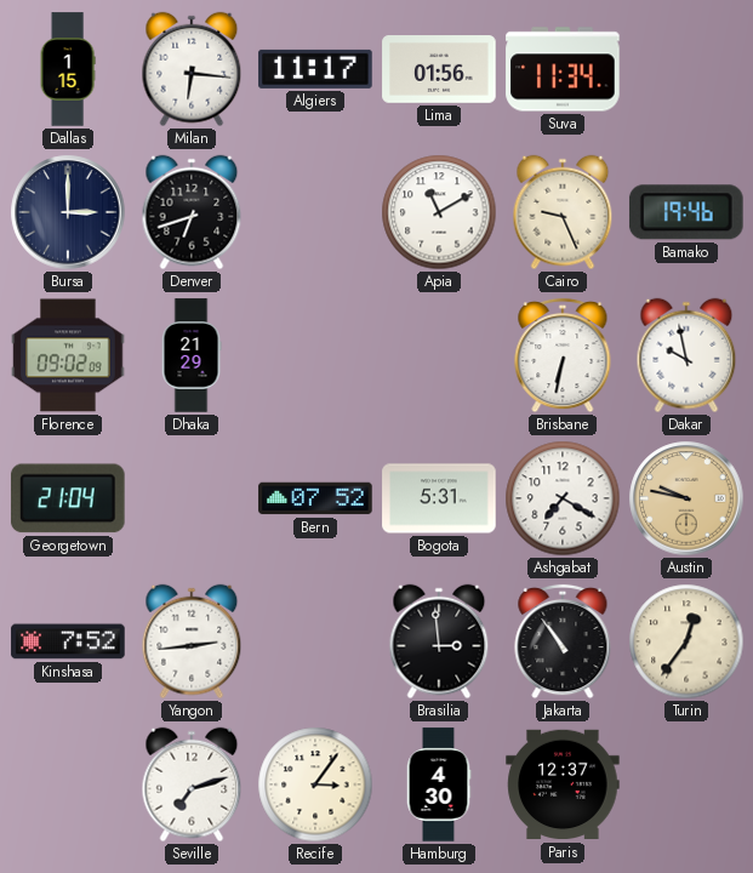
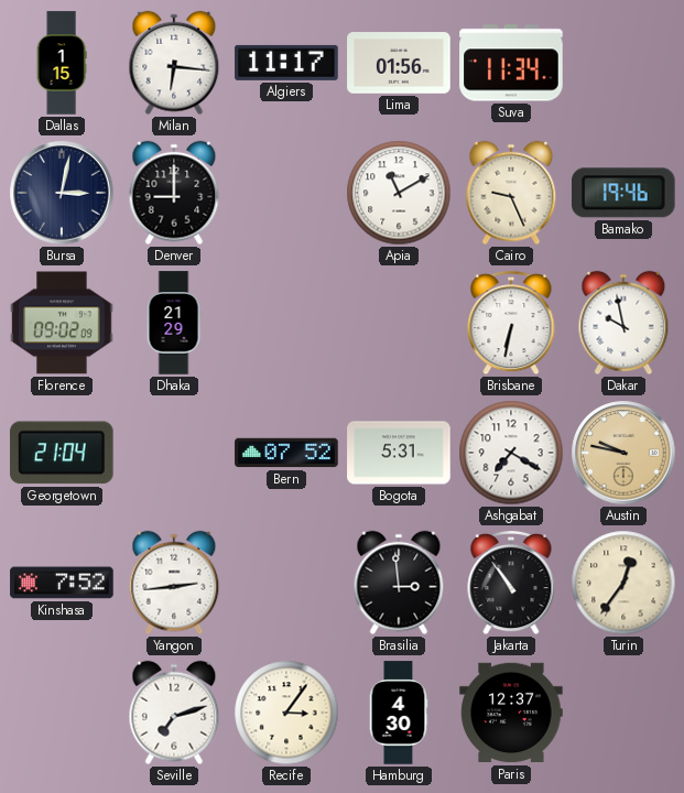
Bursa: 3:00 -> 3:02 (62, 193)
Denver: 6:42 -> 9:00 (174, 193)
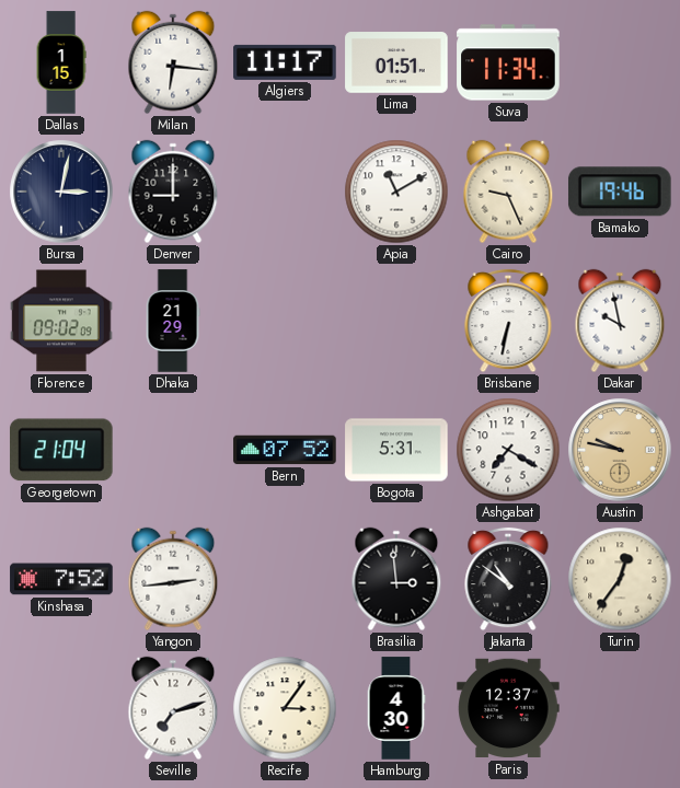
Lima: 01:56 -> 01:51 (396, 62)
Jakarta: 10:54 -> 10:51 (508, 579)
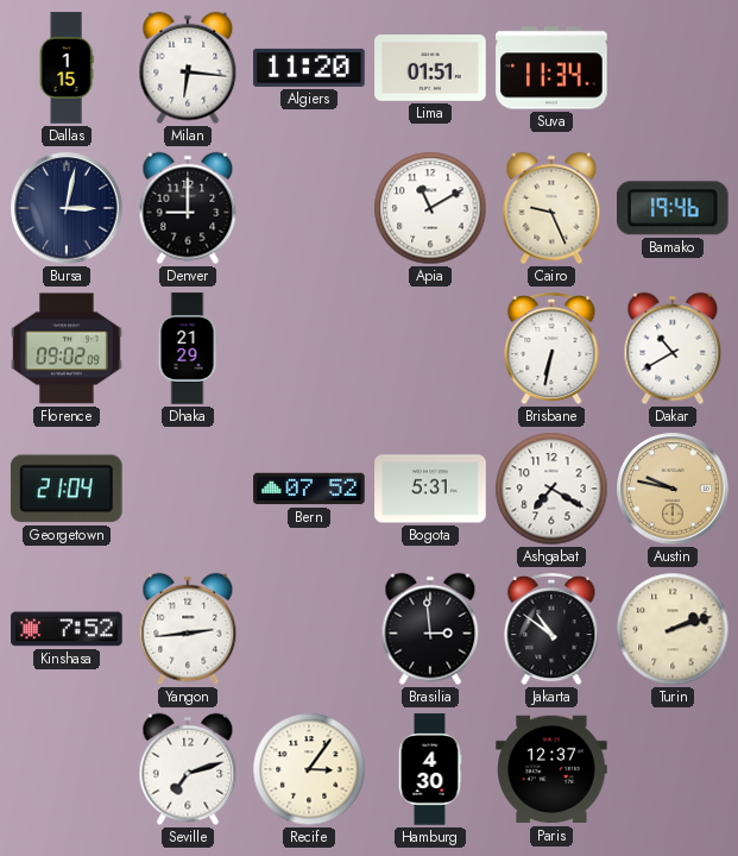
Algiers: 11:17 -> 11:20 (309, 68)
Dakar: 9:58 -> 10:40 (673, 348)
Turin: 12:36 -> 2:12 (673, 629)
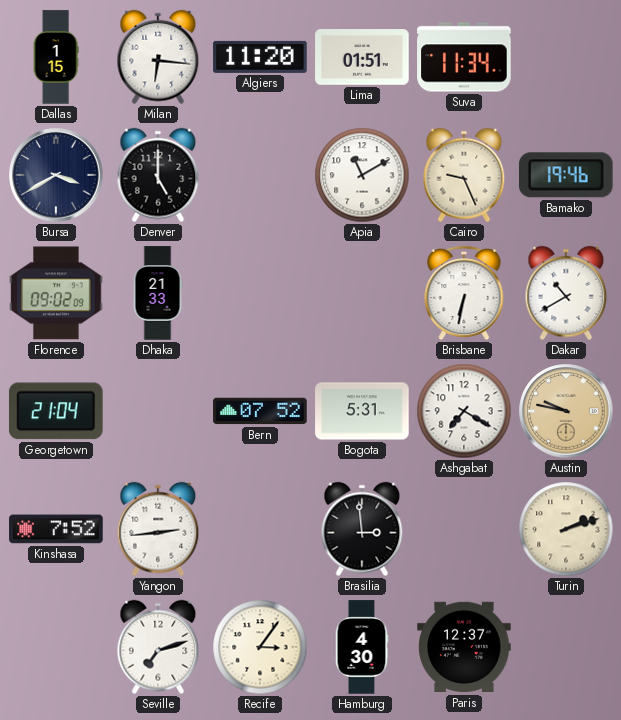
Bursa: 3:02 -> 3:40 (56, 175)
Denver: 9:00 -> 5:00 (158, 175)
Dhaka: 21:29 -> 21:33 (158, 293)
Jakarta: 10:51 -> none (551, 629)
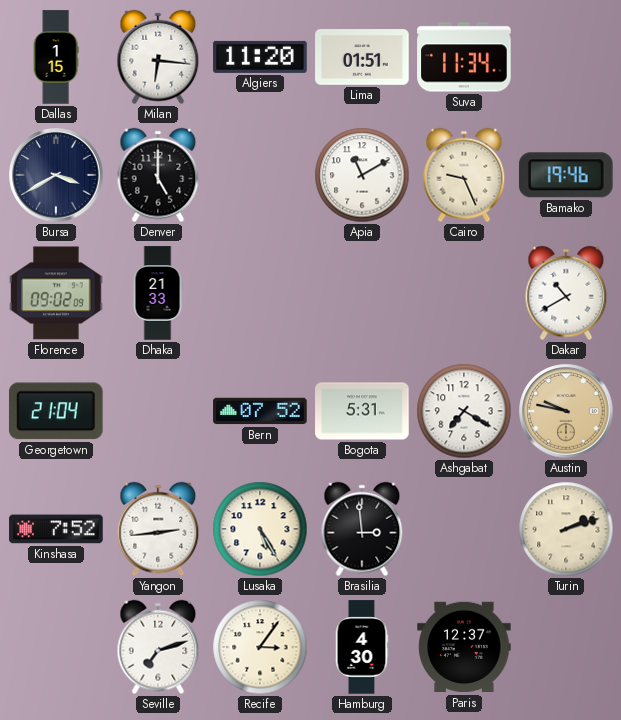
Brisbane: 6:32 -> none (464, 293)
Lusaka: none -> 5:25 (260, 529)
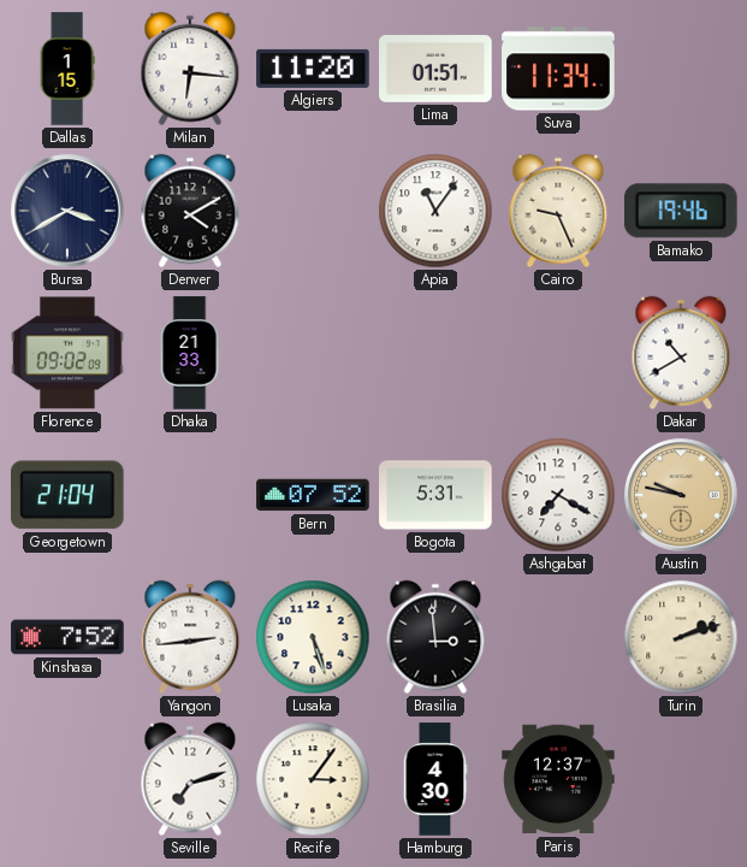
Denver: 5:00 -> 4:10 (190, 211)
Apia: 11:10 -> 11:06 (435, 211)
Lusaka: 5:25 -> 5:27 (313, 637)
